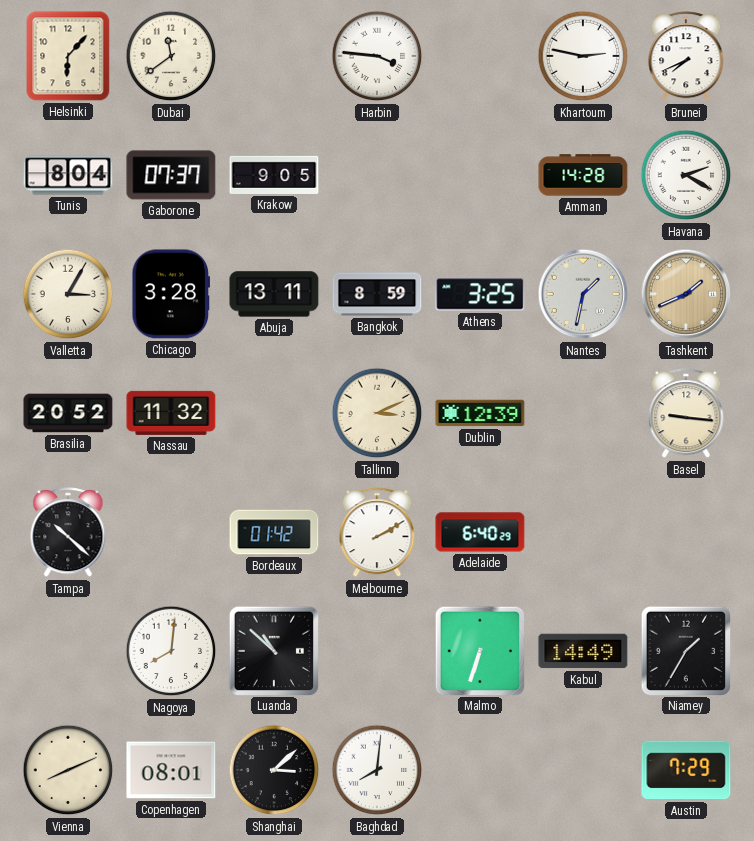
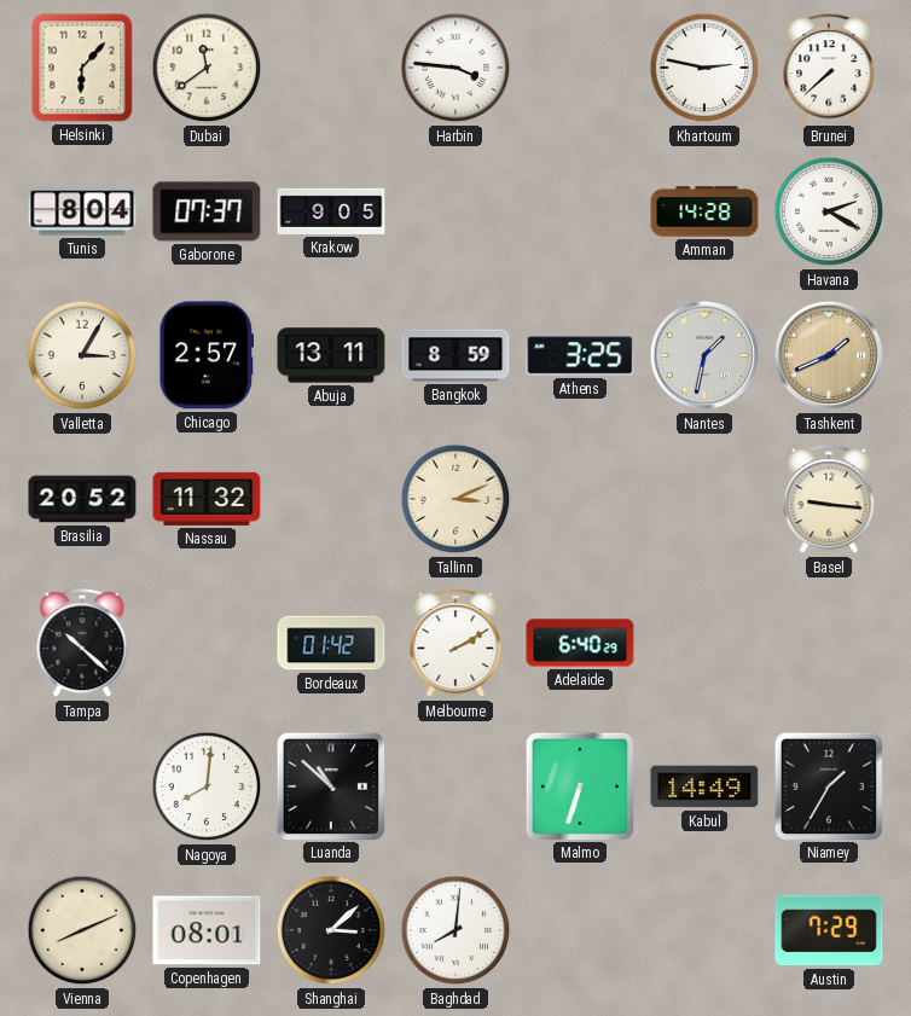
Brunei: 7:41 -> 7:38 (829, 69)
Chicago: 3:28 -> 2:57 (207, 355)
Dublin: 12:39 -> none (480, 413)
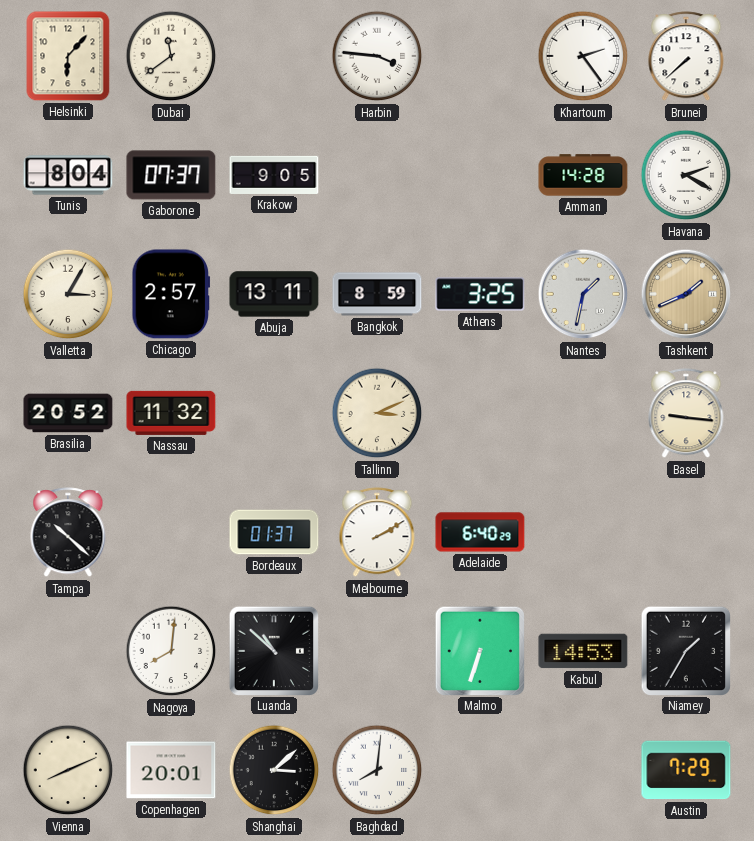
Khartoum: 2:47 -> 2:24 (583, 56)
Bordeaux: 01:42 -> 01:37 (274, 532)
Kabul: 14:49 -> 14:53 (583, 651)
Copenhagen: 08:01 -> 20:01 (171, 770)
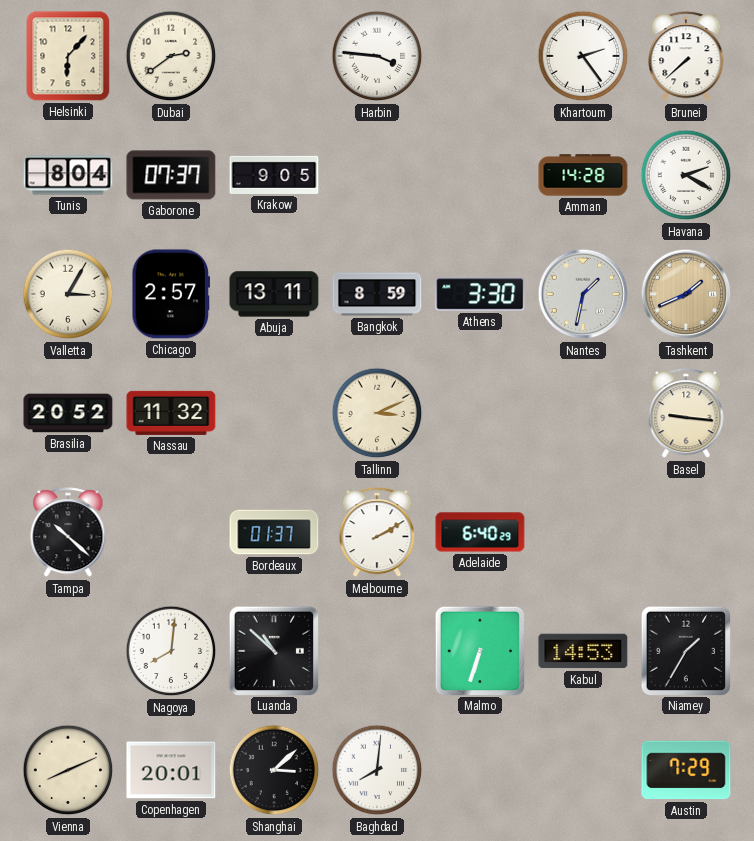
Dubai: 11:39 -> 2:39 (171, 56)
Athens: 3:25 -> 3:30 (480, 294)
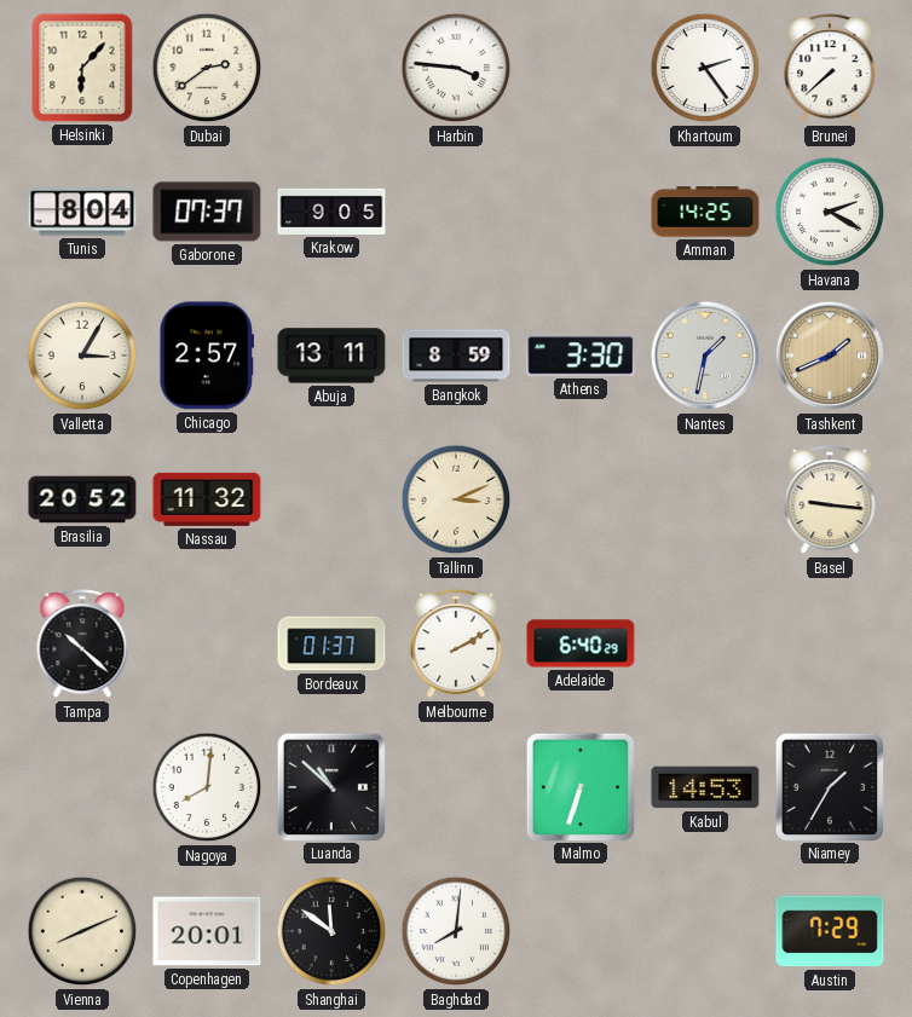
Amman: 14:28 -> 14:25 (705, 212)
Shanghai: 3:08 -> 11:51 (331, 931)
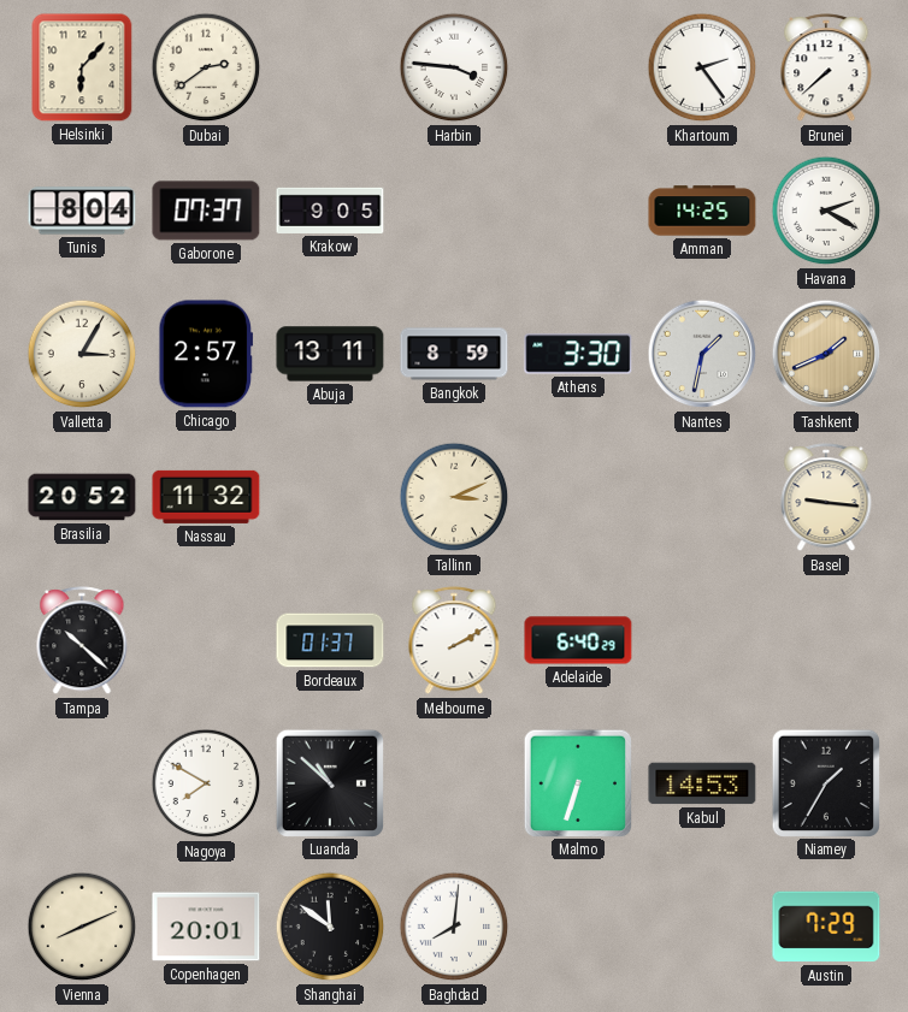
Nagoya: 8:01 -> 7:50 (206, 783)
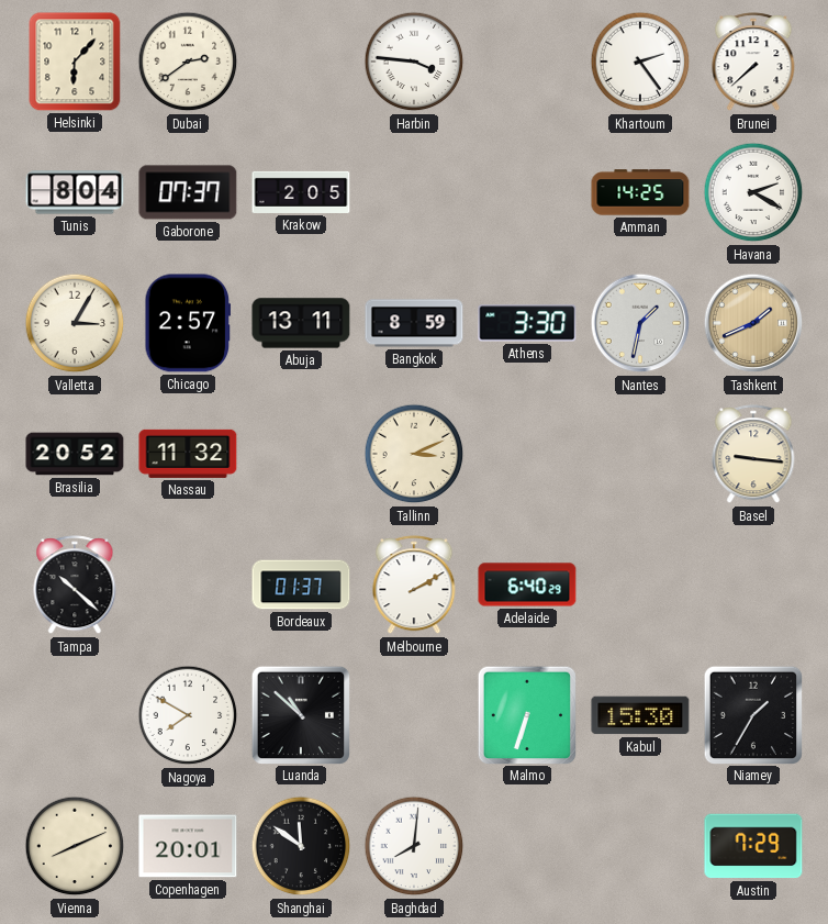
Krakow: 9:05 -> 2:05 (301, 192)
Kabul: 14:53 -> 15:30 (640, 715)
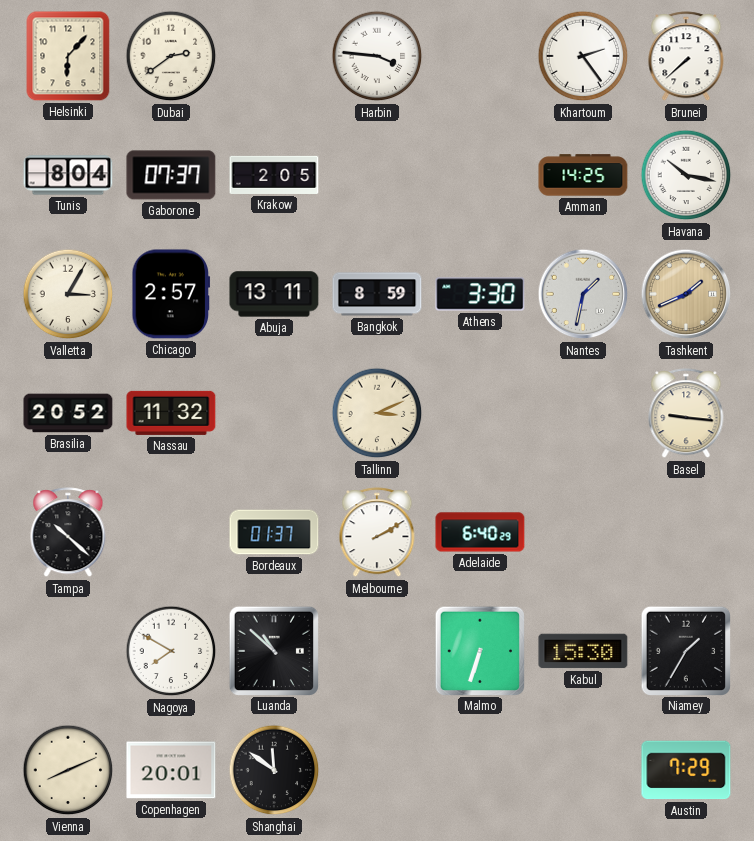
Havana: 2:20 -> 10:17 (686, 175)
Baghdad: 8:01 -> none (414, 846)
